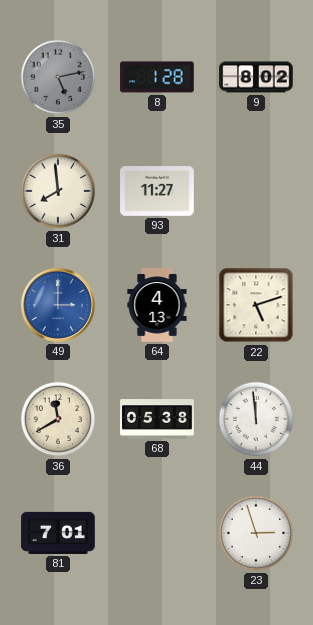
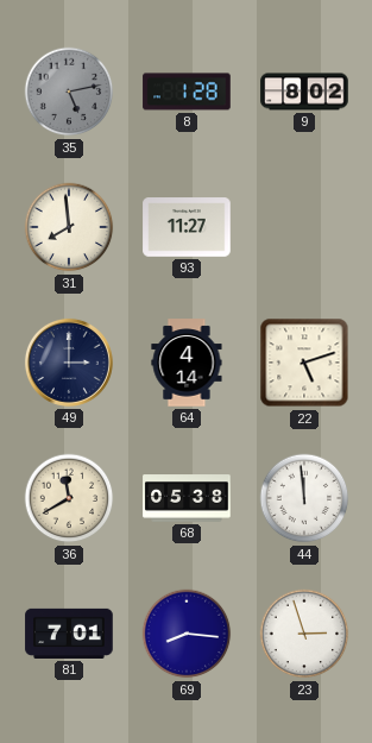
49 dial: blue -> navy (69, 363)
64: 4:13 -> 4:14 (187, 363)
69: none -> 8:16 (187, 634)
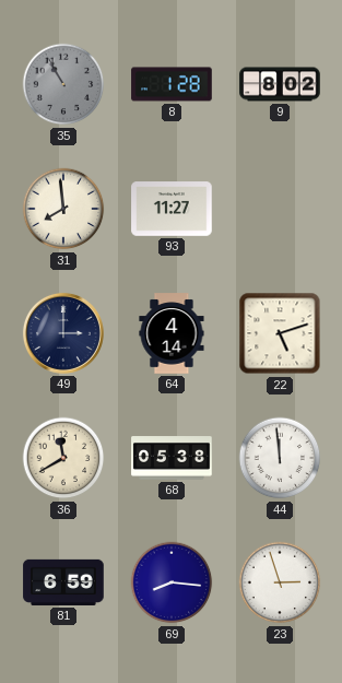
35: 5:13 -> 10:55 (63, 84)
81: 7:01 -> 6:59 (63, 582)
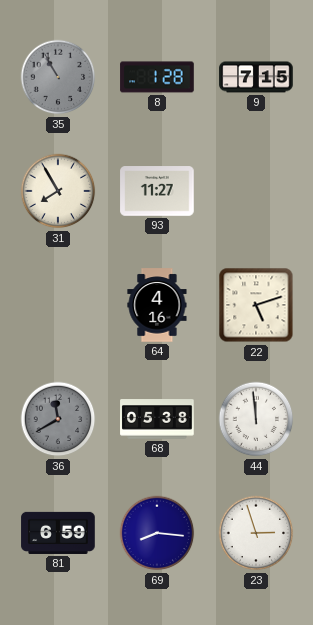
9: 8:02 -> 7:15 (256, 77)
31: 7:59 -> 7:55 (58, 191)
49: 3:00 -> none (63, 333)
64: 4:14 -> 4:16 (157, 305)
36 dial: cream -> grey (58, 419)
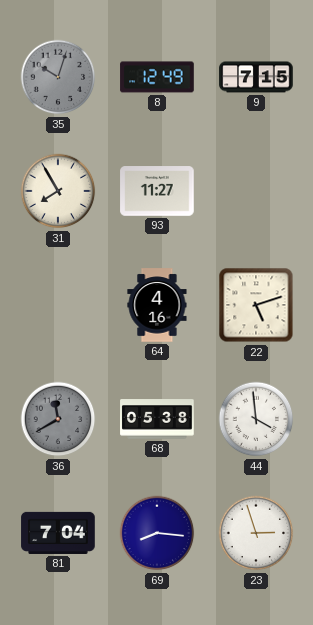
35: 10:55 -> 10:03 (58, 77)
8: 1:28 -> 12:49 (157, 77)
44: 11:59 -> 3:59 (256, 419)
81: 6:59 -> 7:04 (58, 533)
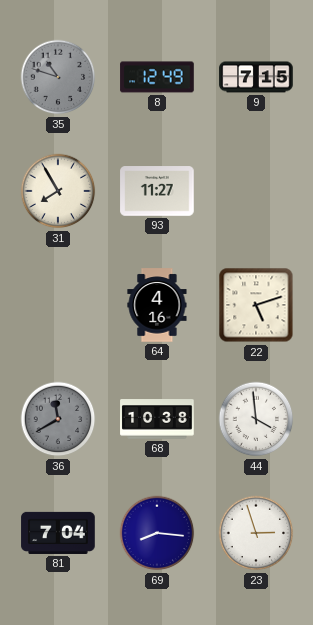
35: 10:03 -> 10:48 (58, 77)
68: 05:38 -> 10:38 (157, 419)
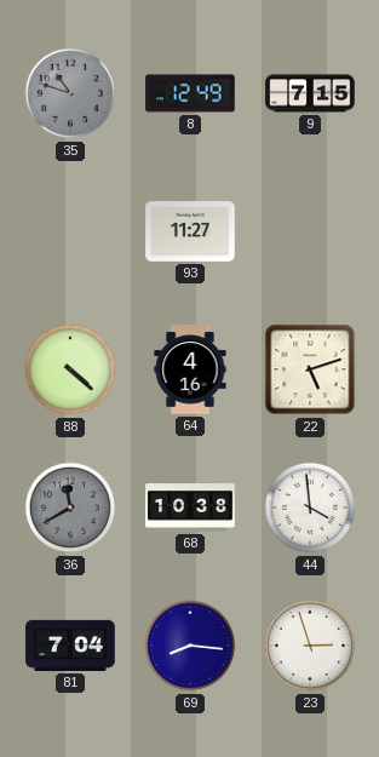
31: 7:55 -> none (58, 191)
88: none -> 4:22 (70, 369)
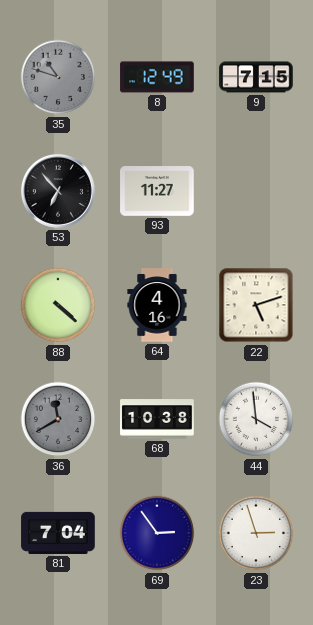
53: none -> 6:53 (58, 191)
69: 8:16 -> 2:54 (157, 533)
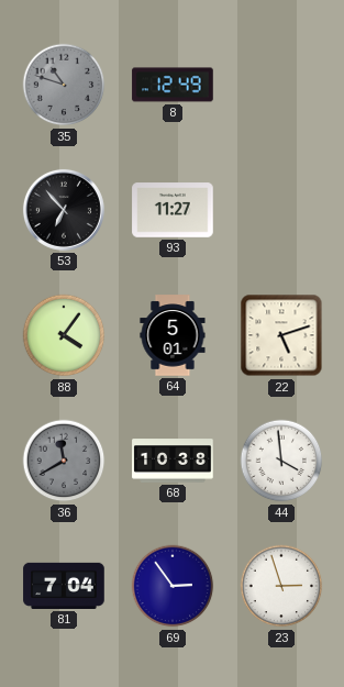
9: 7:15 -> none (256, 77)
88: 4:22 -> 4:06 (64, 335)
64: 4:16 -> 5:01 (173, 335)
